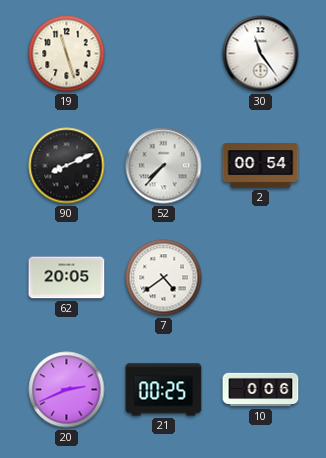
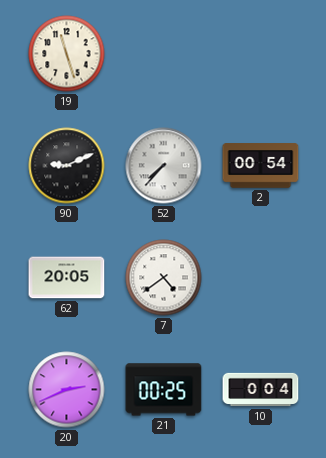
30: 11:24 -> none (261, 54)
90: 8:11 -> 9:11 (67, 166)
10: 0:06 -> 0:04 (261, 390)
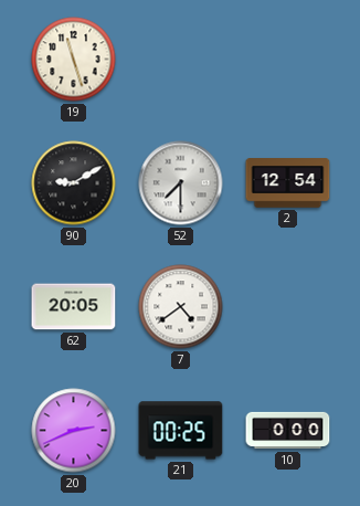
90: 9:11 -> 9:10 (74, 183)
52: 7:37 -> 7:30 (181, 183)
2: 00:54 -> 12:54 (288, 183)
10: 0:04 -> 0:00 (288, 431)
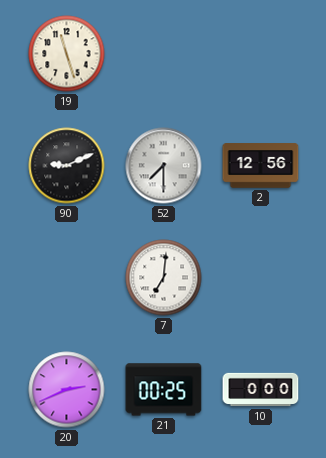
90: 9:10 -> 9:11 (67, 166)
2: 12:54 -> 12:56 (261, 166)
62: 20:05 -> none (74, 307)
7: 4:39 -> 7:01 (164, 278)
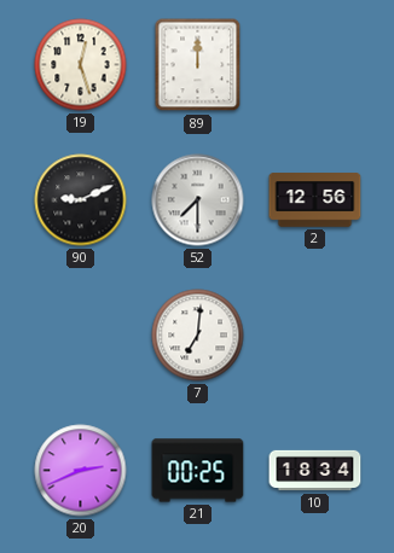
19: 11:27 -> 12:27 (81, 65)
89: none -> 12:00 (198, 65)
10: 0:00 -> 18:34 (315, 471)
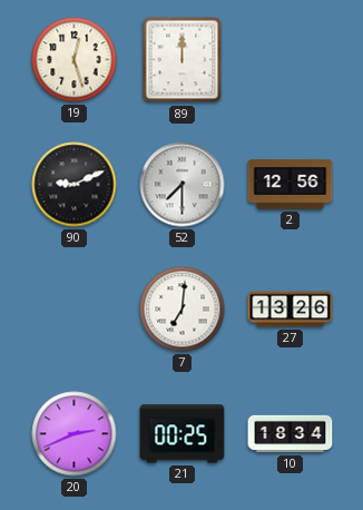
27: none -> 13:26 (291, 310)
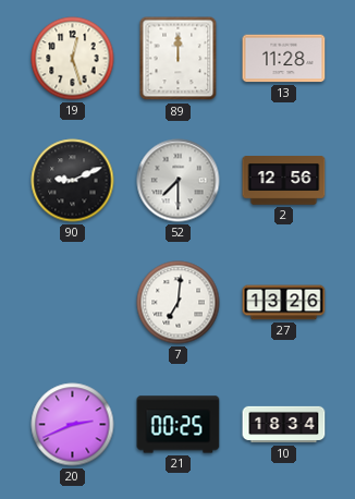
13: none -> 11:28 (284, 59)
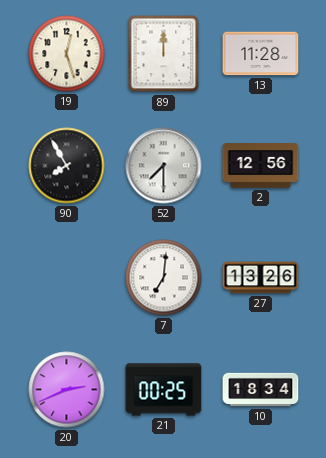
90: 9:11 -> 7:55 (67, 166)
